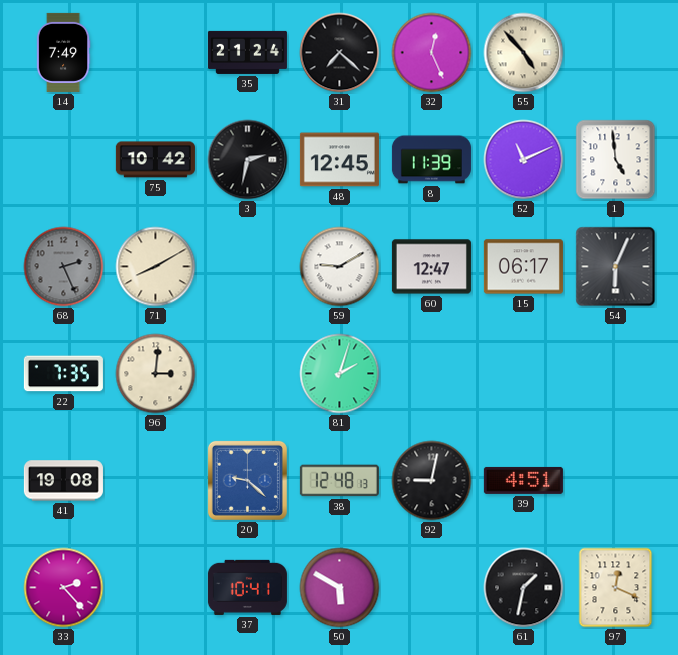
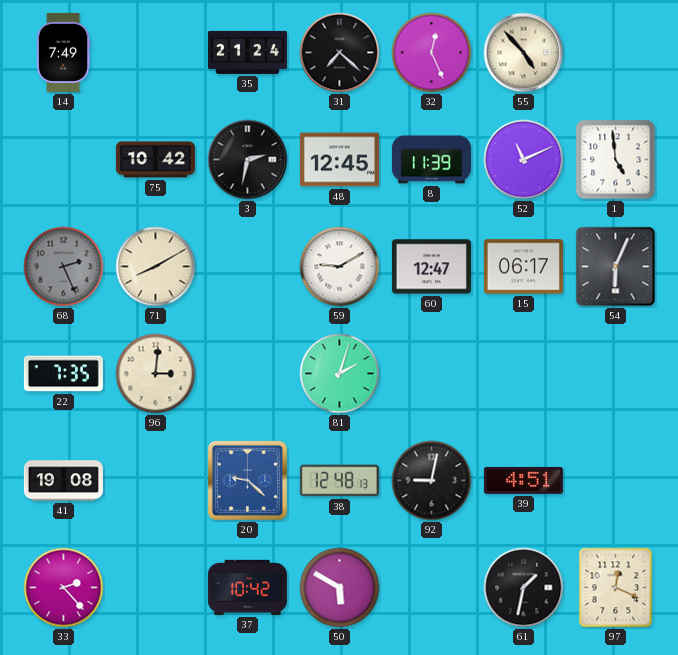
37: 10:41 -> 10:42 (247, 587)
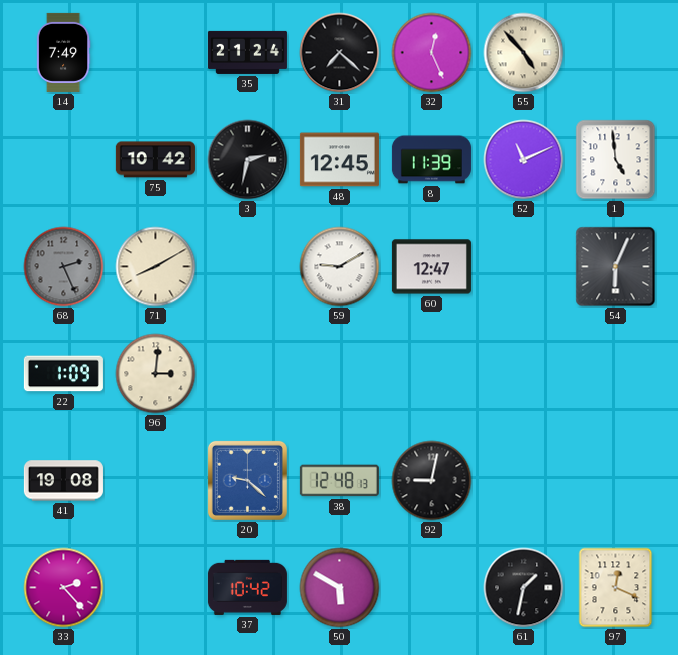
15: 06:17 -> none (523, 267)
22: 7:35 -> 1:09 (63, 374)
81: 2:03 -> none (340, 374)
39: 4:51 -> none (523, 480)
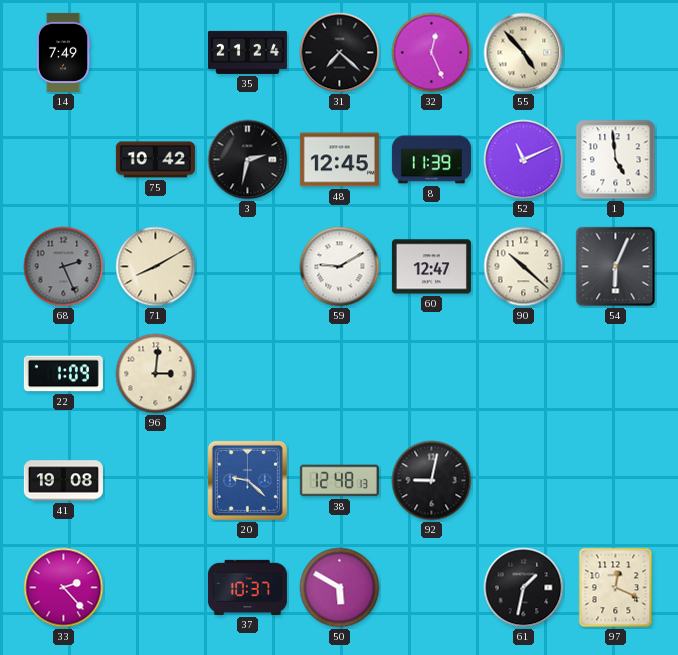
90: none -> 10:22 (524, 267)
37: 10:42 -> 10:37 (247, 587)
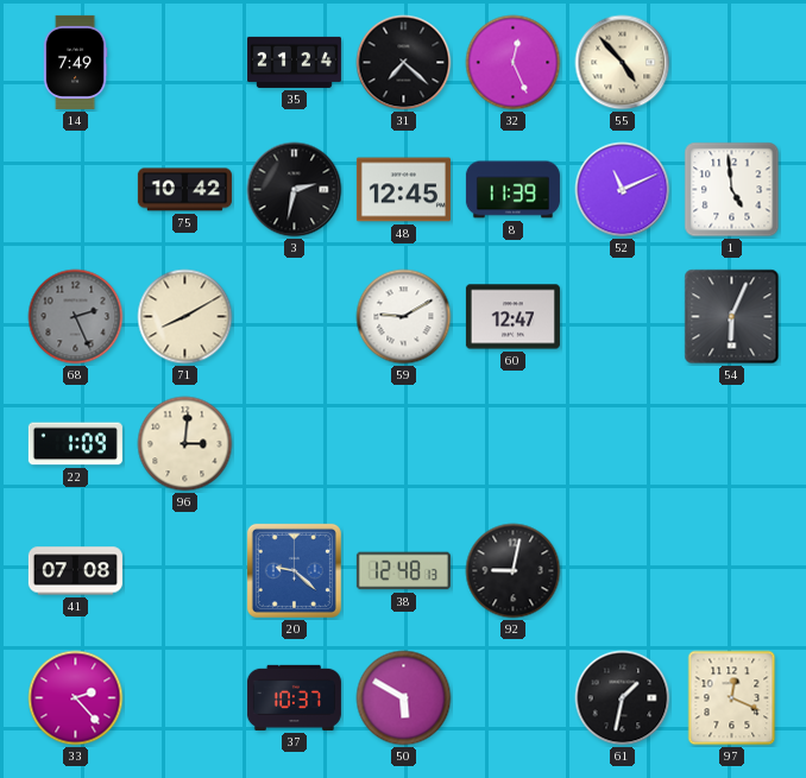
90: 10:22 -> none (524, 267)
41: 19:08 -> 07:08 (75, 571)
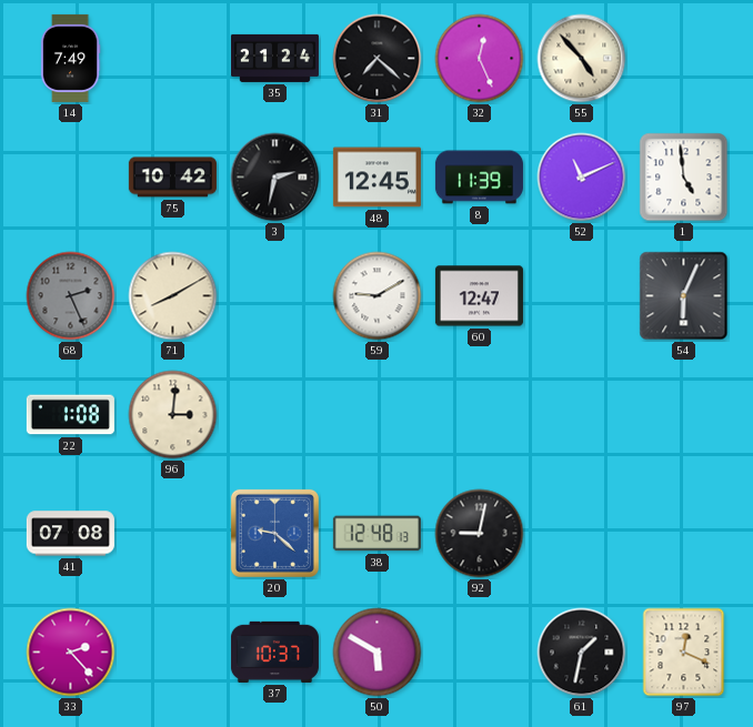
22: 1:09 -> 1:08 (70, 415)
